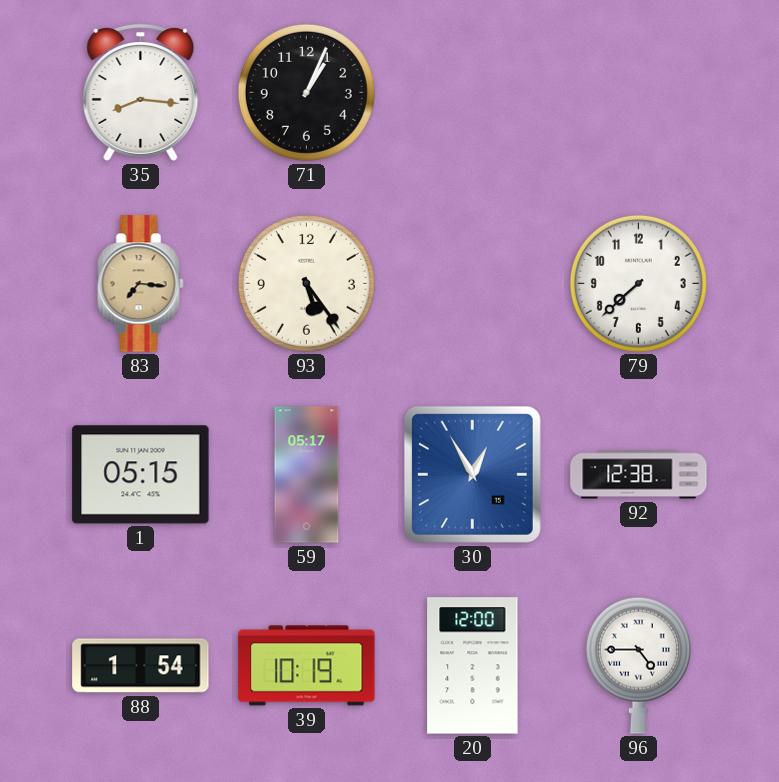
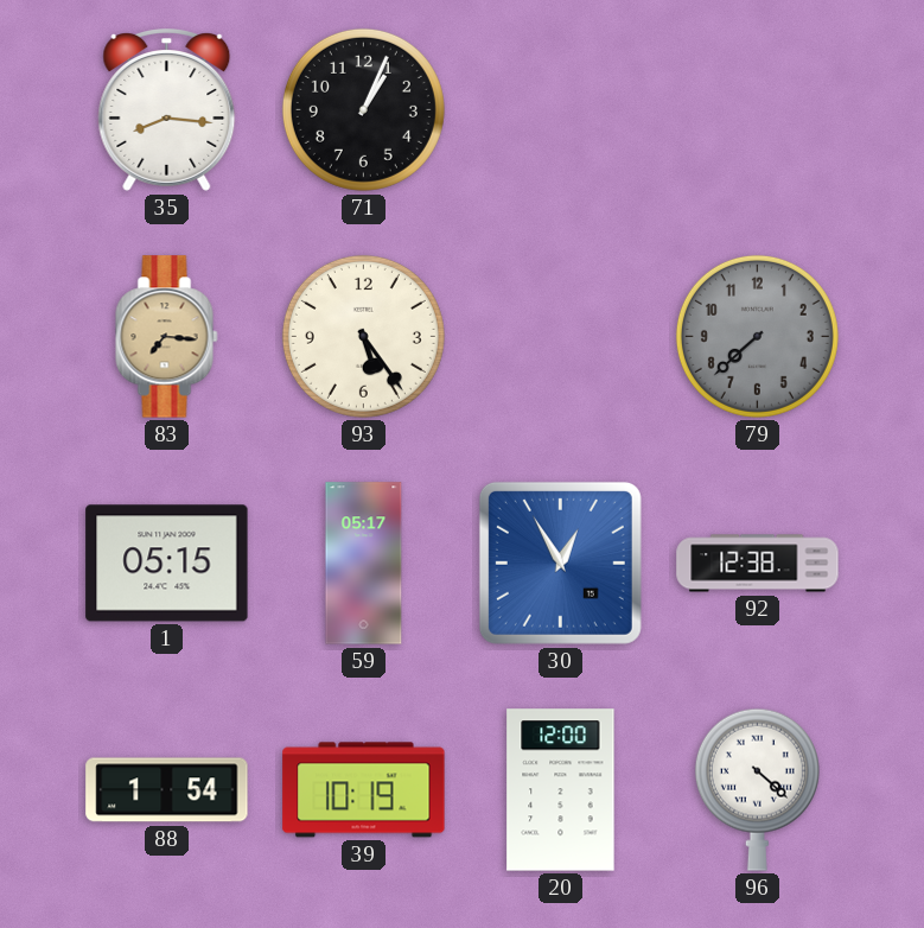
79 dial: white -> grey (757, 336)
96: 4:45 -> 4:22 (757, 789)
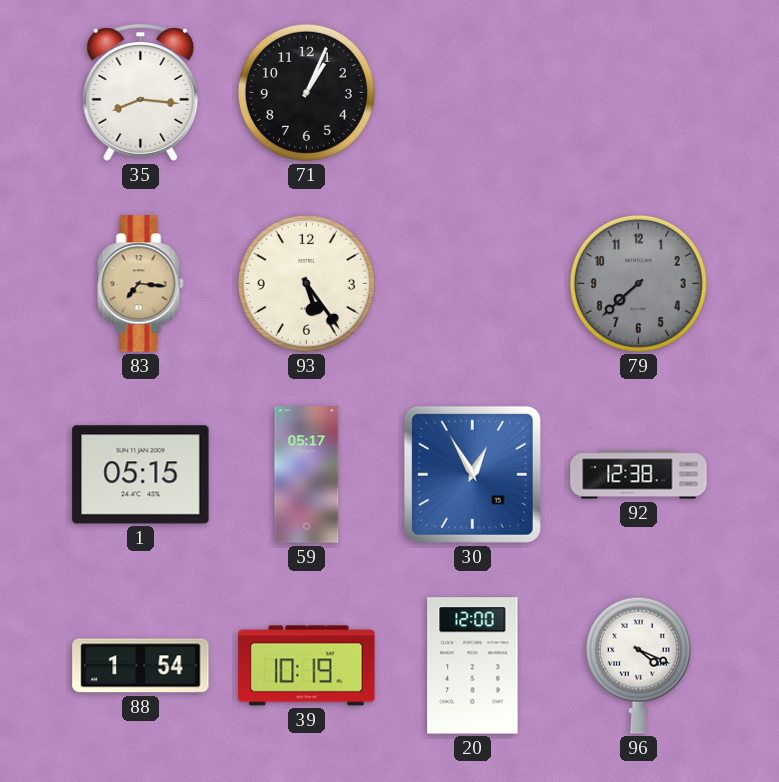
96: 4:22 -> 4:19 (638, 665)
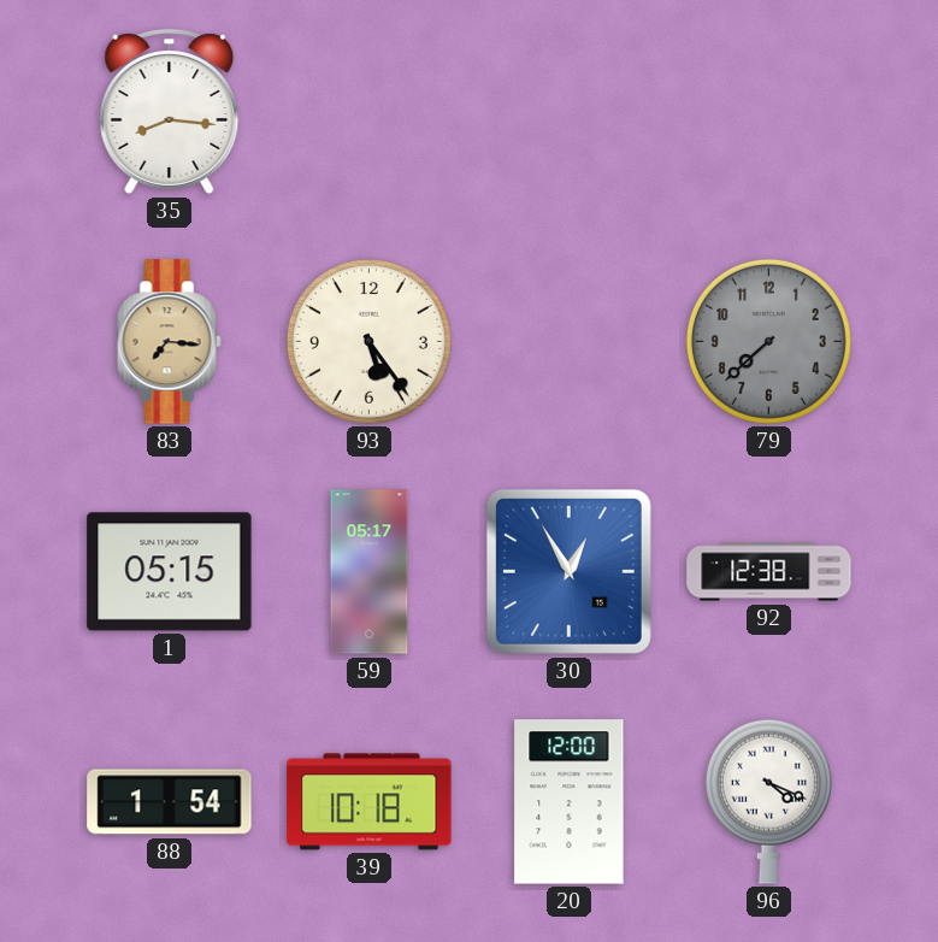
71: 1:04 -> none (306, 92)
39: 10:19 -> 10:18 (370, 802)
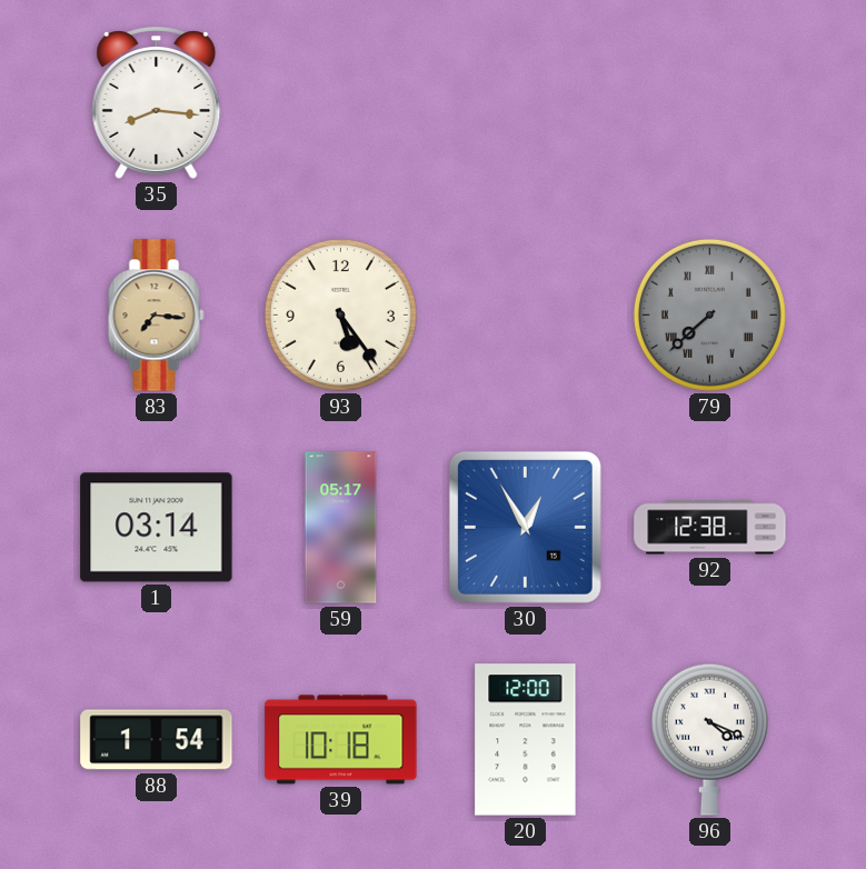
79 numerals: Arabic -> Roman (709, 314)
1: 05:15 -> 03:14 (157, 528)
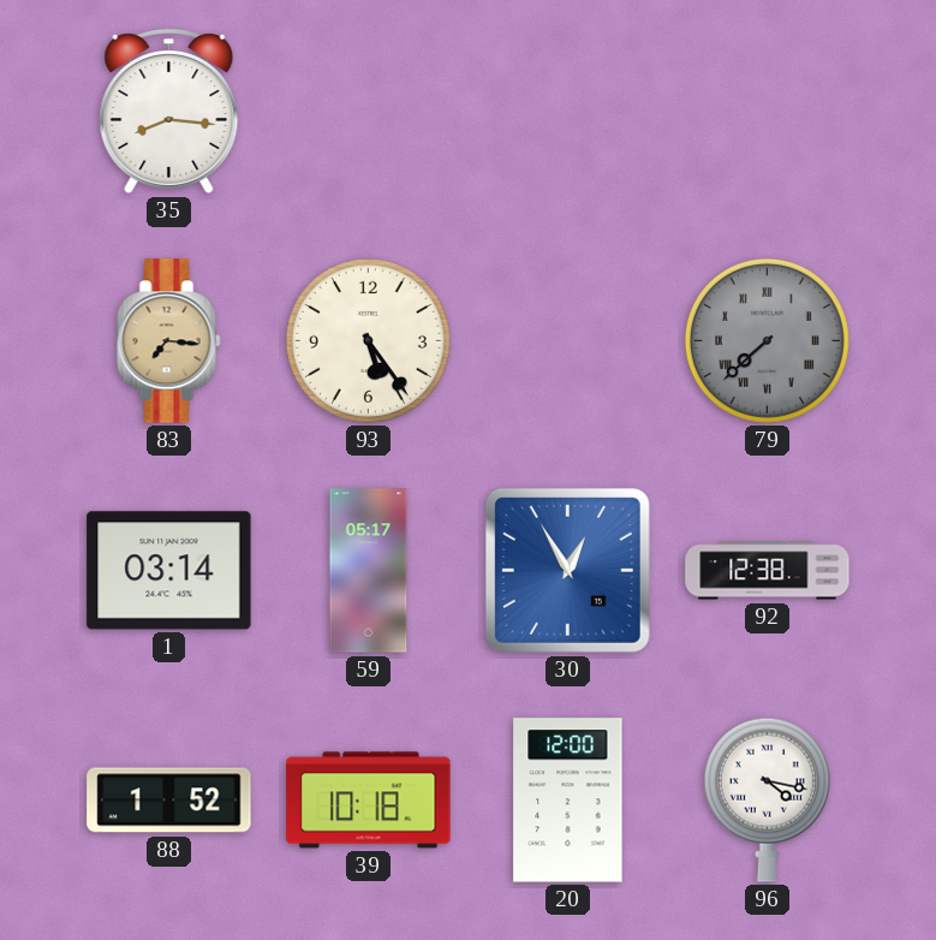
88: 1:54 -> 1:52 (169, 801)
96: 4:19 -> 4:17 (767, 799)
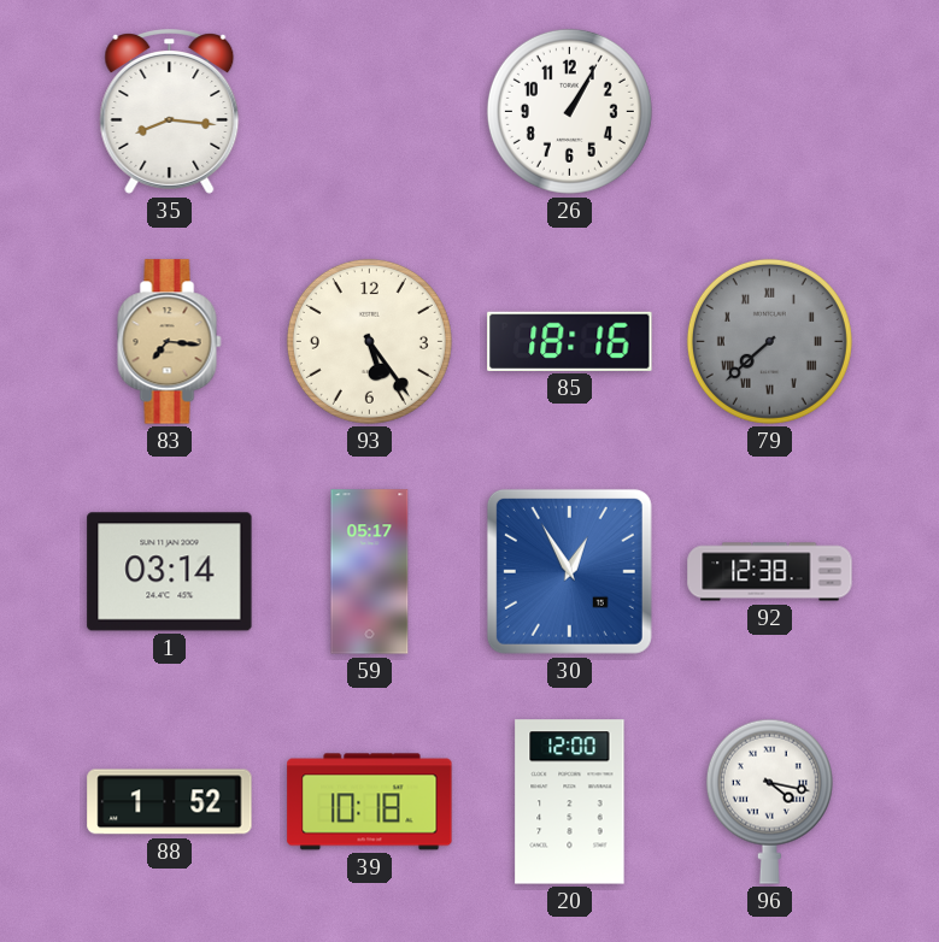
26: none -> 1:05 (569, 111)
85: none -> 18:16 (570, 341)
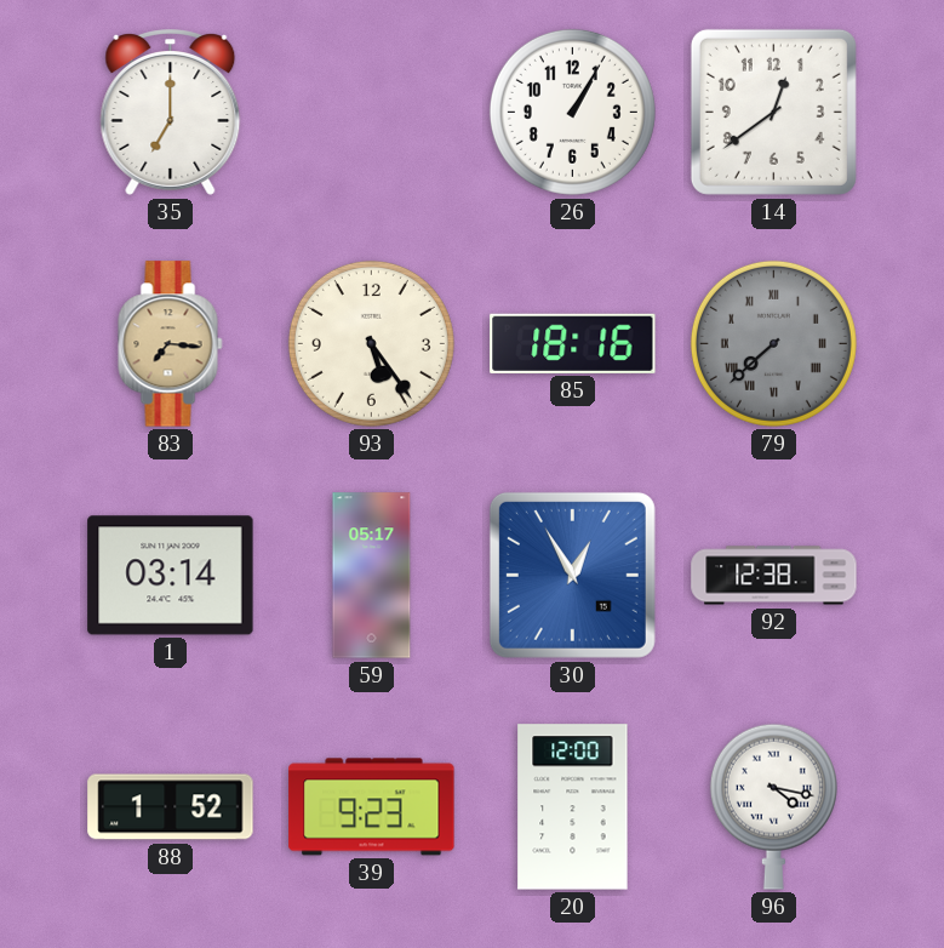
35: 8:16 -> 7:00 (171, 113)
14: none -> 12:39 (773, 112)
39: 10:18 -> 9:23 (372, 807)
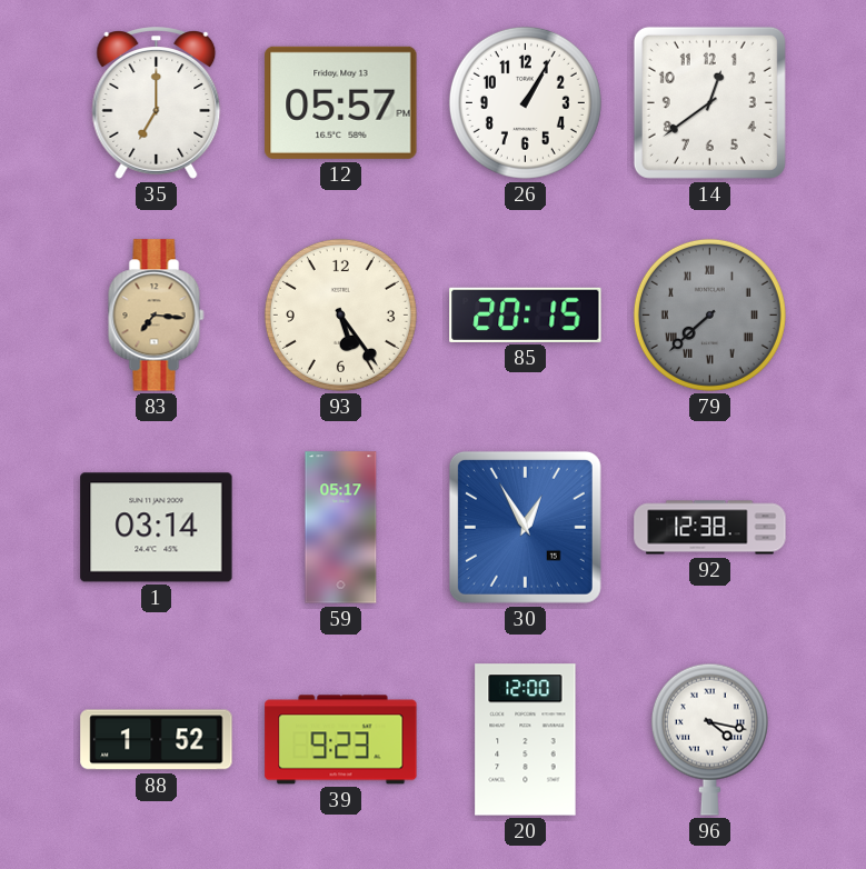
12: none -> 05:57 (341, 102)
85: 18:16 -> 20:15 (526, 314)
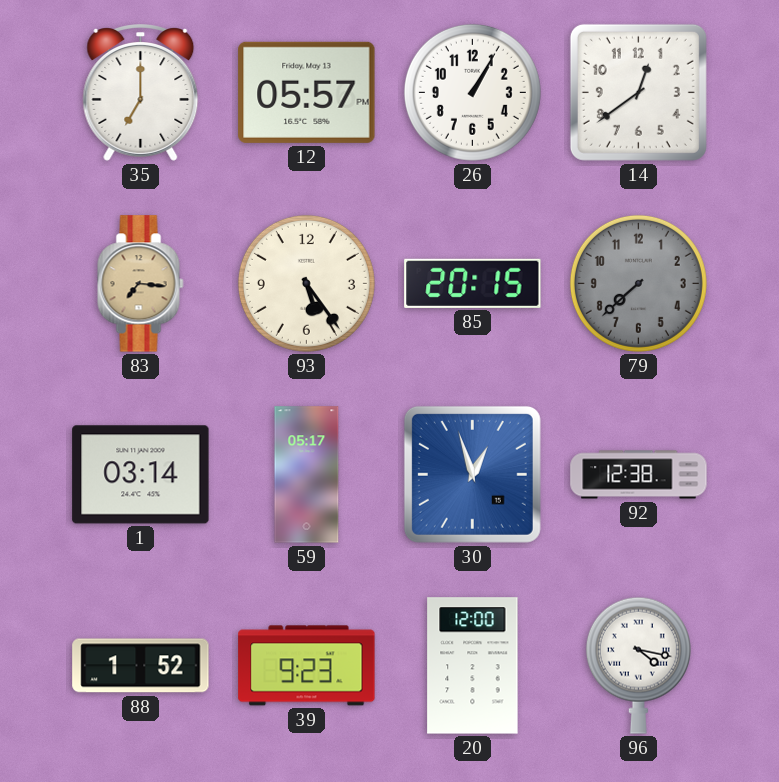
79 numerals: Roman -> Arabic (638, 283)
30: 12:55 -> 12:57 (472, 474)
